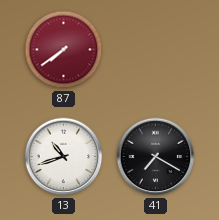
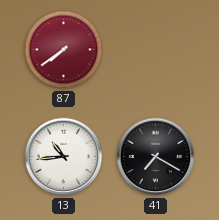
13: 10:42 -> 10:44 (64, 157)
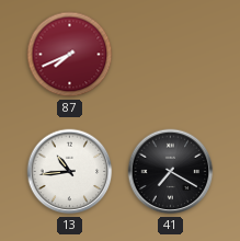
87: 7:39 -> 7:41 (70, 55)
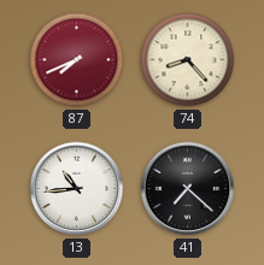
74: none -> 8:23 (188, 60)
41: 7:20 -> 7:22 (188, 189)
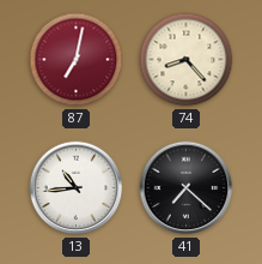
87: 7:41 -> 7:02 (77, 60)
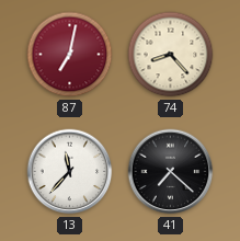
13: 10:44 -> 11:37 (70, 172)
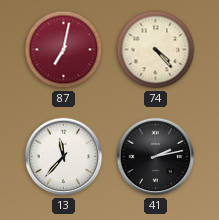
74: 8:23 -> 4:23 (156, 50)
41: 7:22 -> 2:13 (156, 157)
